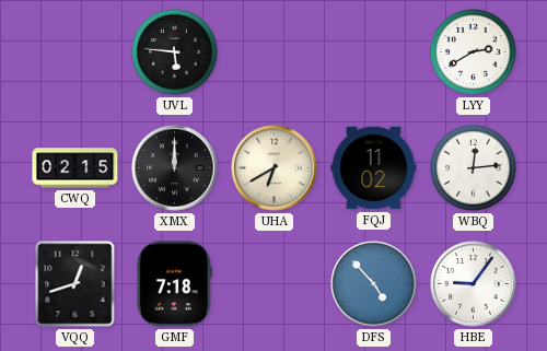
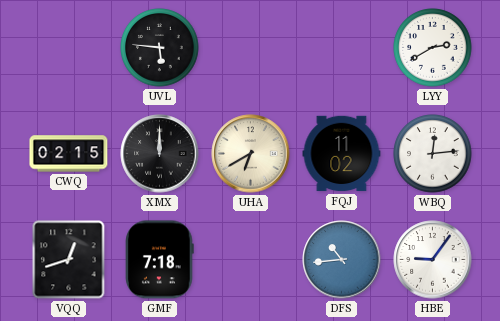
DFS: 4:53 -> 10:44 (342, 260)
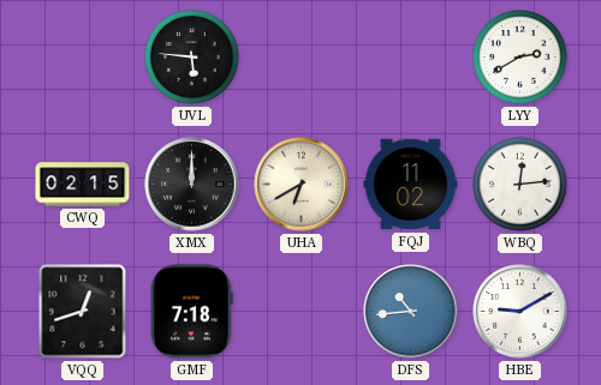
HBE: 9:06 -> 9:10 (520, 312)
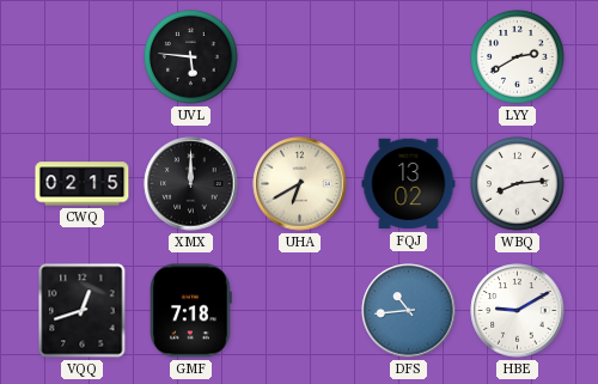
FQJ: 11:02 -> 13:02 (409, 184)
WBQ: 12:14 -> 8:14 (518, 184)
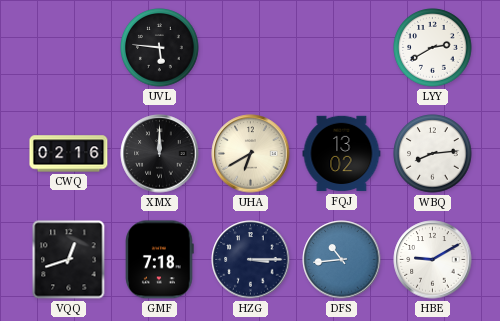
CWQ: 02:15 -> 02:16 (69, 154)
HZG: none -> 3:15 (251, 260)
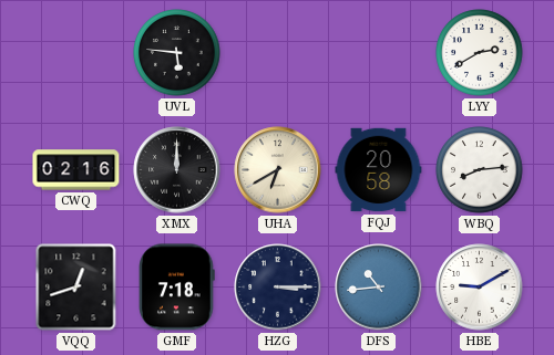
FQJ: 13:02 -> 20:58 (379, 170)
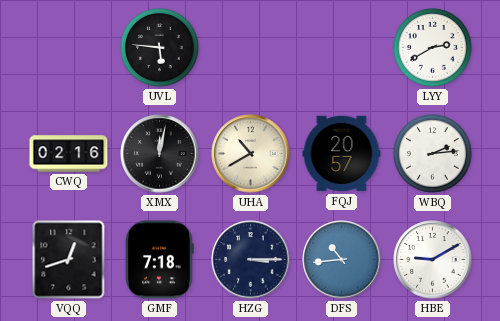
XMX: 12:00 -> 12:02 (160, 154)
UHA: 6:40 -> 10:40 (251, 154)
FQJ: 20:58 -> 20:57 (342, 154)
WBQ: 8:14 -> 2:14 (433, 154)
